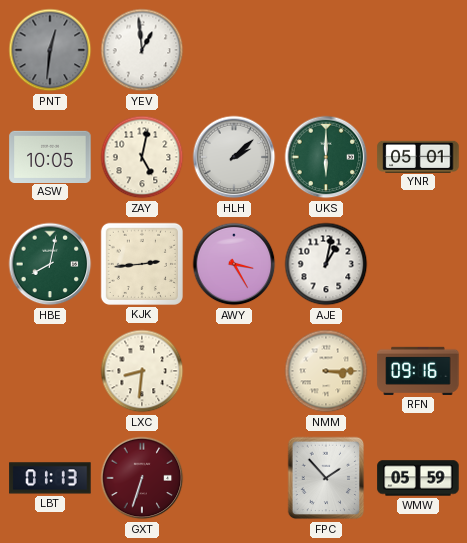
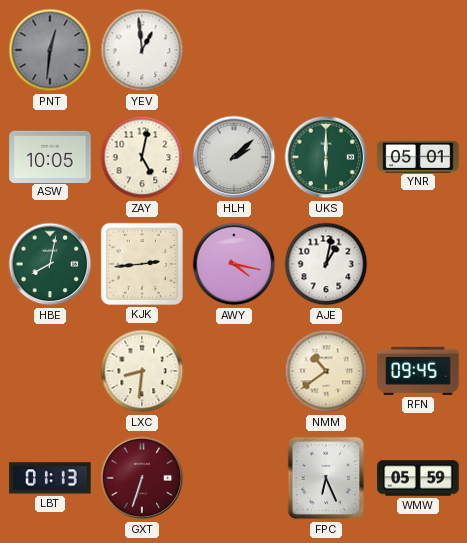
AWY: 3:25 -> 4:17 (234, 264)
NMM: 3:15 -> 10:39 (326, 371)
RFN: 09:16 -> 09:45 (418, 371)
FPC: 1:53 -> 6:26 (326, 478)
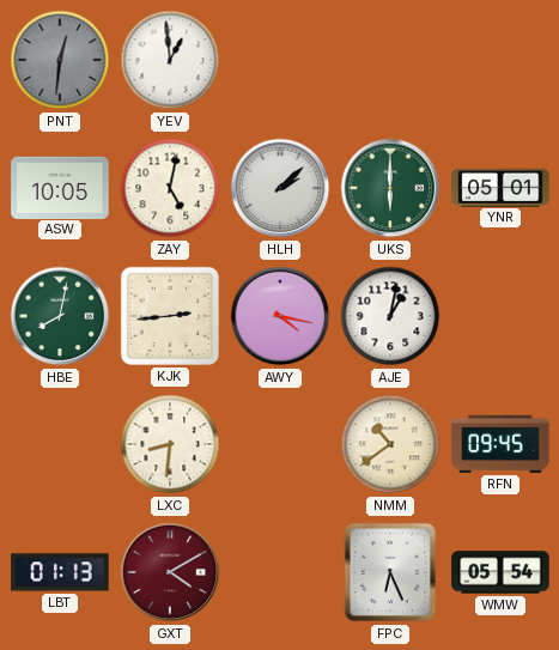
GXT: 6:33 -> 4:10 (170, 572)
WMW: 05:59 -> 05:54 (500, 572)
